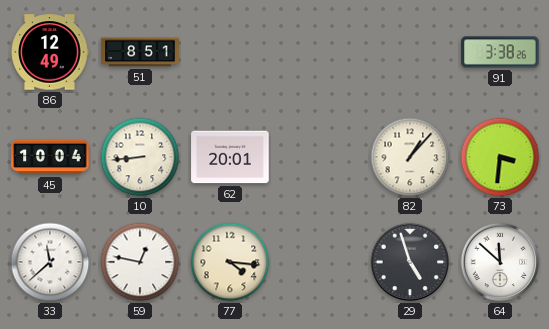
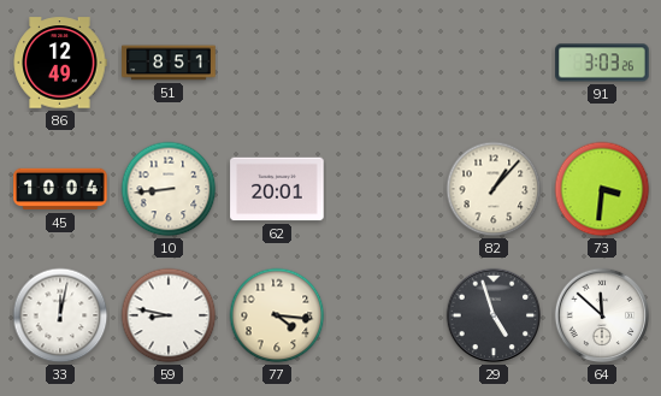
91: 3:38 -> 3:03 (602, 63)
33: 11:38 -> 12:02 (60, 315)
59: 12:47 -> 8:47 (169, 315)
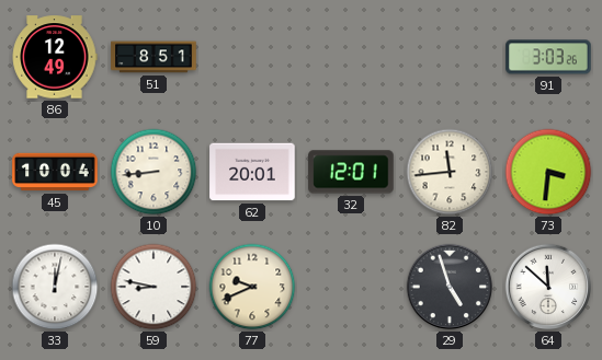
32: none -> 12:01 (351, 172)
82: 1:07 -> 11:44 (450, 172)
77: 4:16 -> 9:41 (252, 287)
